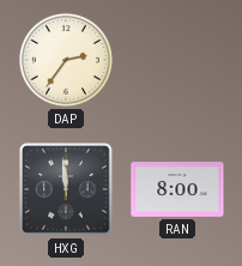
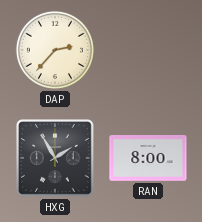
DAP: 2:36 -> 2:37 (55, 50)
HXG: 11:59 -> 1:55 (56, 159)
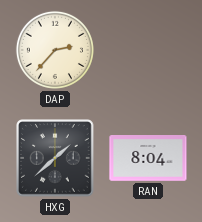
HXG: 1:55 -> 1:38 (56, 159)
RAN: 8:00 -> 8:04 (148, 159)
